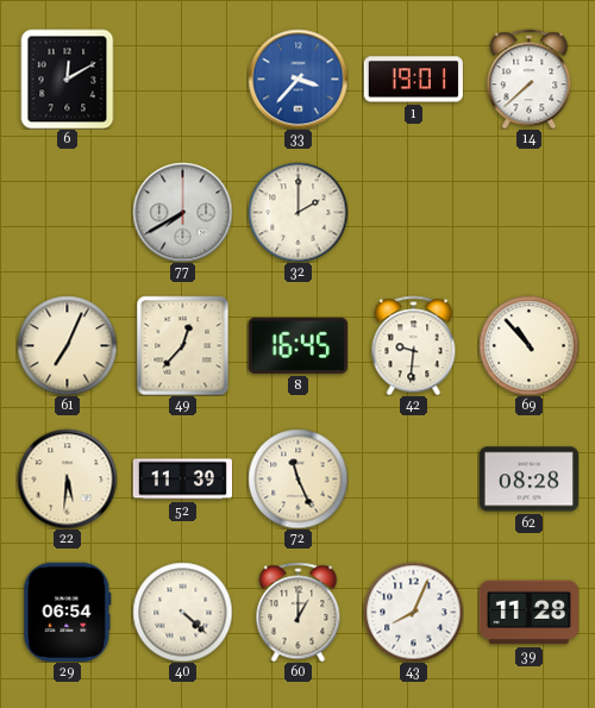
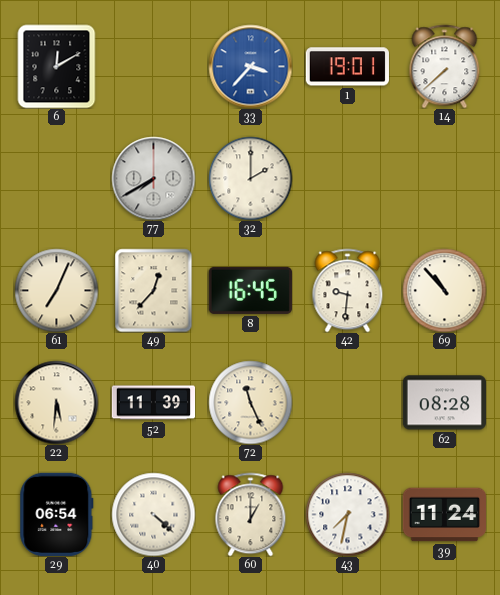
43: 8:04 -> 7:32 (347, 514)
39: 11:28 -> 11:24 (444, 515)
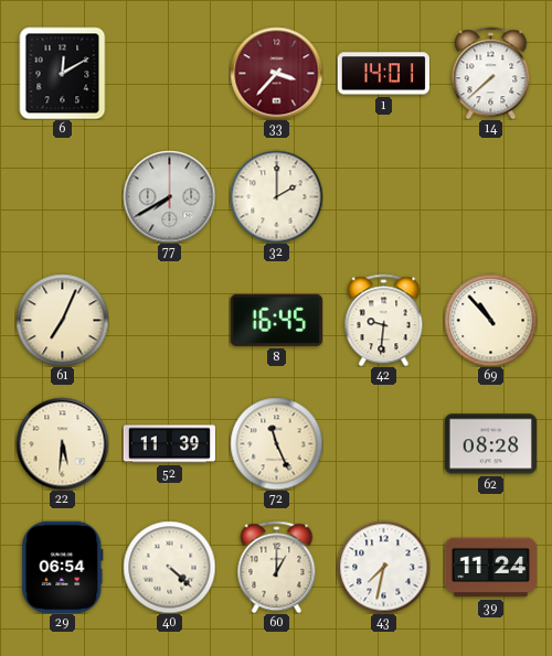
33 dial: blue -> burgundy (276, 73)
1: 19:01 -> 14:01 (383, 74)
49: 12:37 -> none (154, 290)
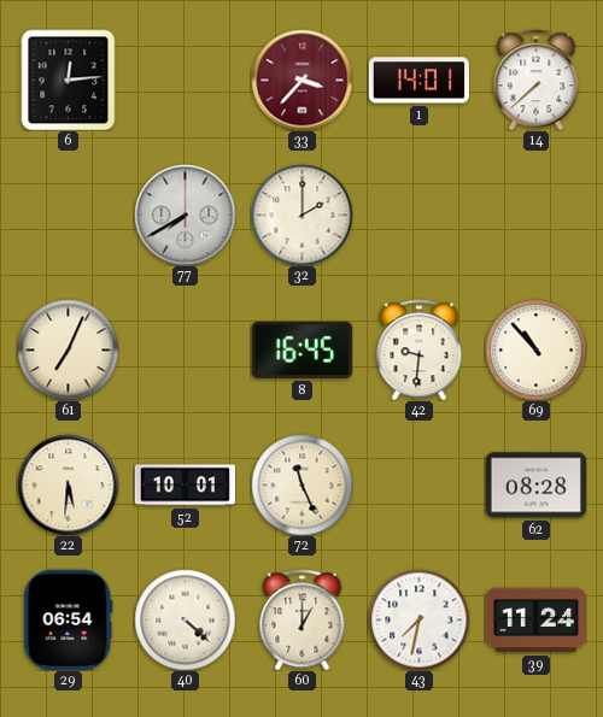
6: 12:10 -> 12:14 (69, 80)
52: 11:39 -> 10:01 (185, 486)
